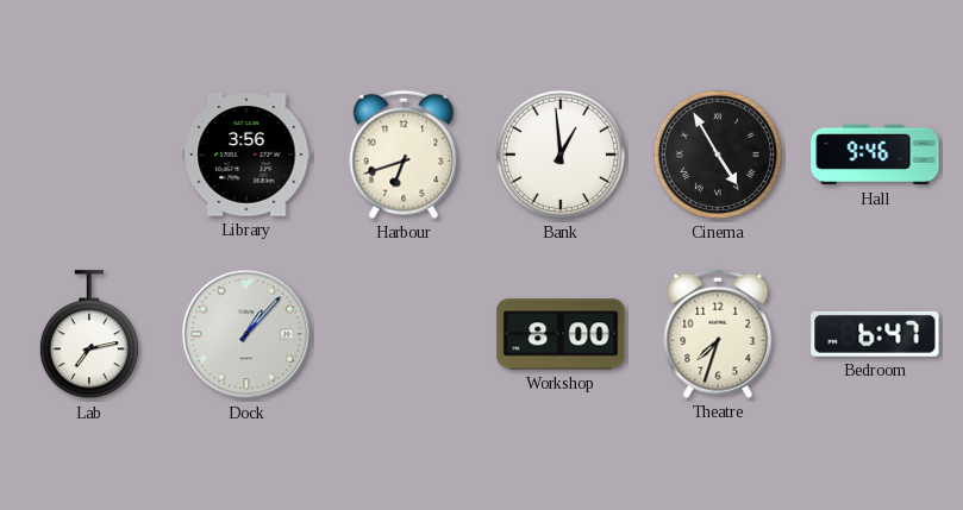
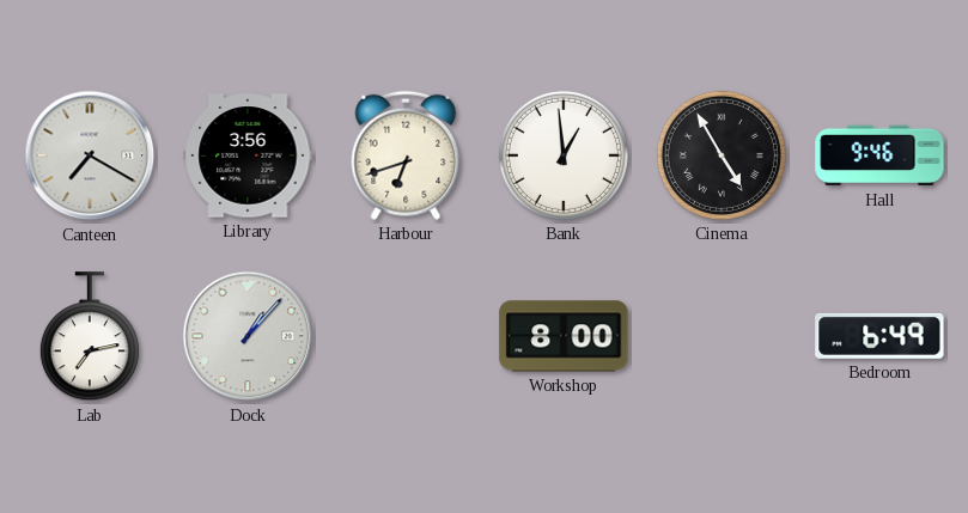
Canteen: none -> 7:20 (90, 155)
Theatre: 7:33 -> none (718, 334)
Bedroom: 6:47 -> 6:49 (879, 336)
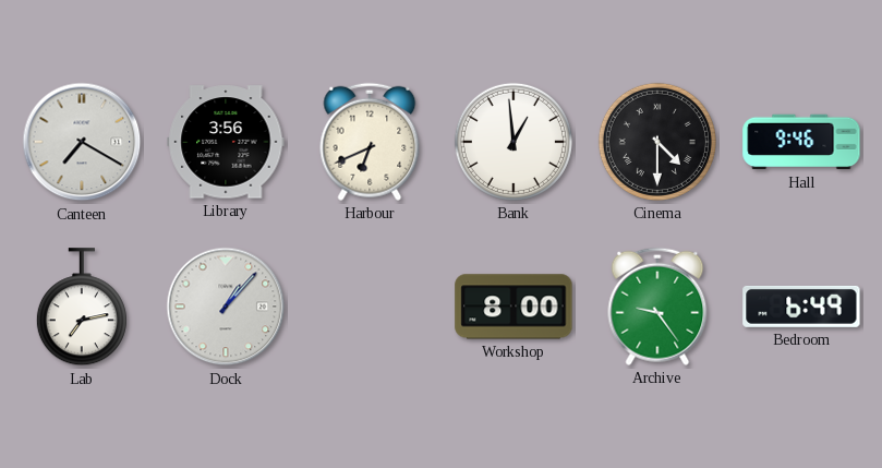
Harbour: 6:42 -> 6:41 (370, 142)
Cinema: 4:55 -> 4:30 (657, 142)
Archive: none -> 9:24 (657, 307)
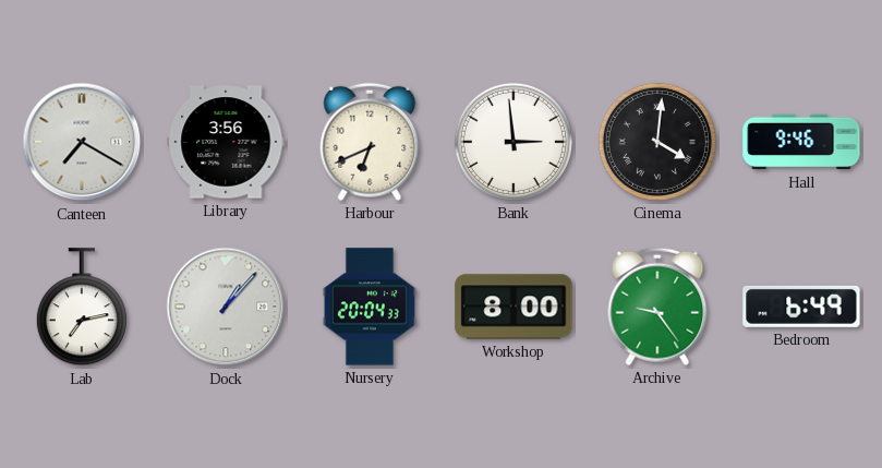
Bank: 12:59 -> 2:59 (514, 142)
Cinema: 4:30 -> 4:01 (657, 142)
Nursery: none -> 20:04 (370, 307)
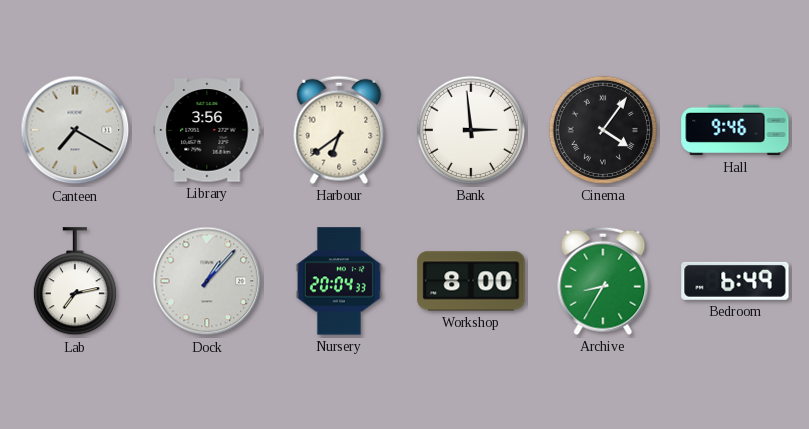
Harbour: 6:41 -> 6:39 (339, 130)
Cinema: 4:01 -> 4:06 (603, 130)
Archive: 9:24 -> 8:35 (603, 281)
